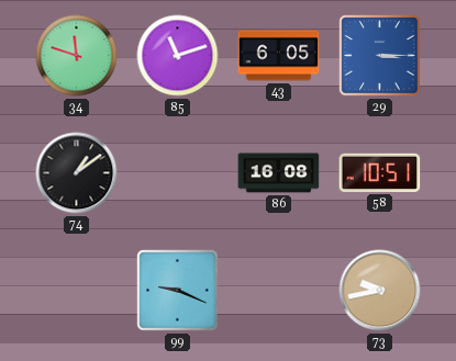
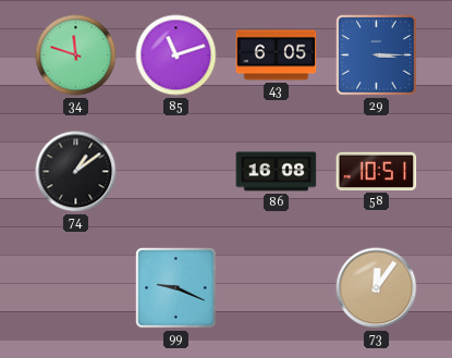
73: 9:43 -> 12:06 (377, 288)
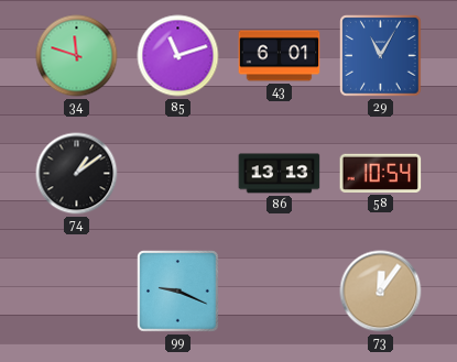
43: 6:05 -> 6:01 (280, 56)
29: 3:15 -> 11:05 (381, 56)
86: 16:08 -> 13:13 (280, 174)
58: 10:51 -> 10:54 (381, 173)
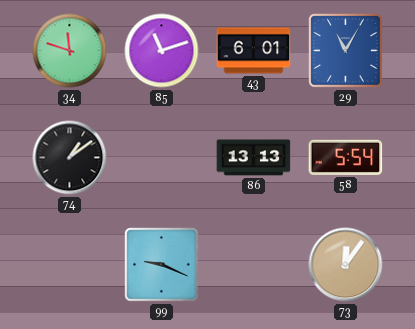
58: 10:54 -> 5:54 (346, 157)
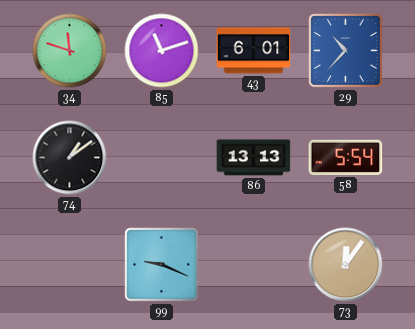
29: 11:05 -> 10:37 (346, 51)
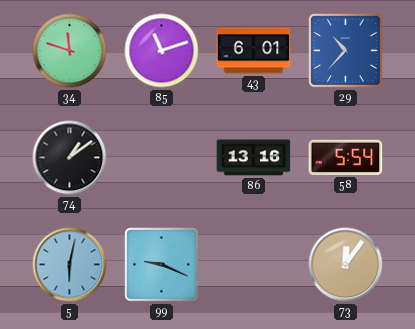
86: 13:13 -> 13:16 (254, 158)
5: none -> 6:02 (70, 265)
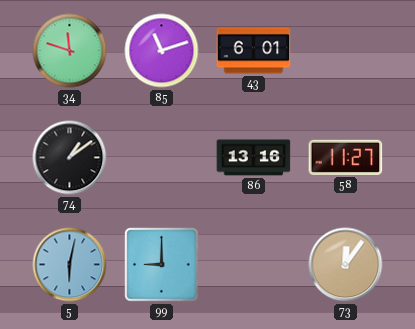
29: 10:37 -> none (346, 51)
58: 5:54 -> 11:27 (346, 157)
99: 9:19 -> 9:00 (162, 265)
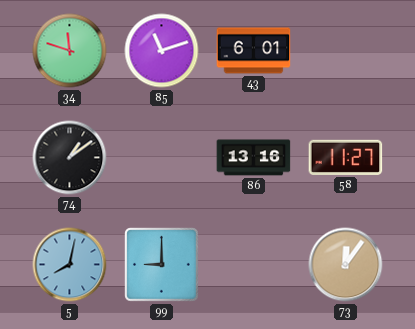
5: 6:02 -> 8:02 (70, 265)
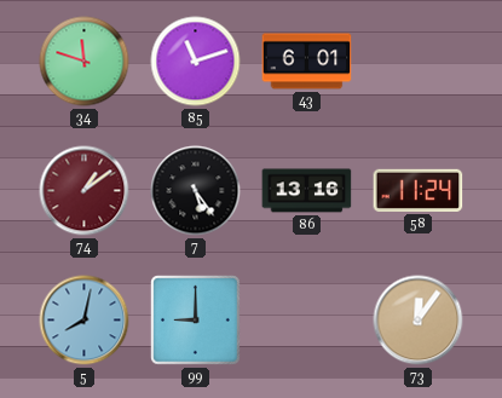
74 dial: black -> burgundy (85, 191)
7: none -> 5:24 (196, 191)
58: 11:27 -> 11:24 (419, 190)
